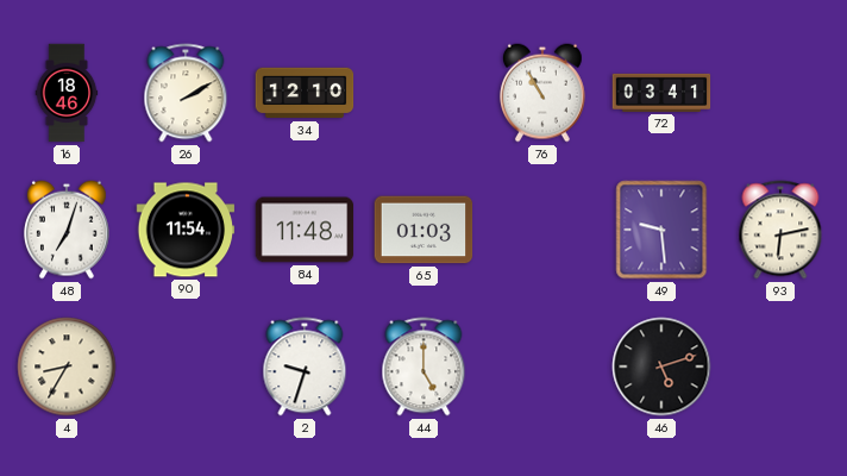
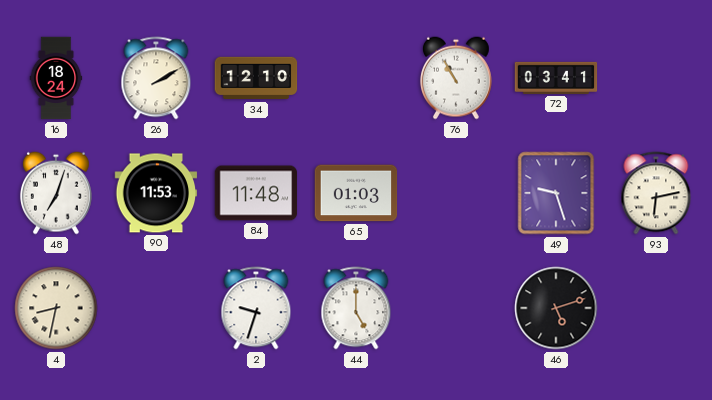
16: 18:46 -> 18:24 (56, 78)
90: 11:54 -> 11:53 (156, 193)
49: 9:29 -> 9:27 (556, 193)
4: 8:35 -> 8:32 (56, 308)
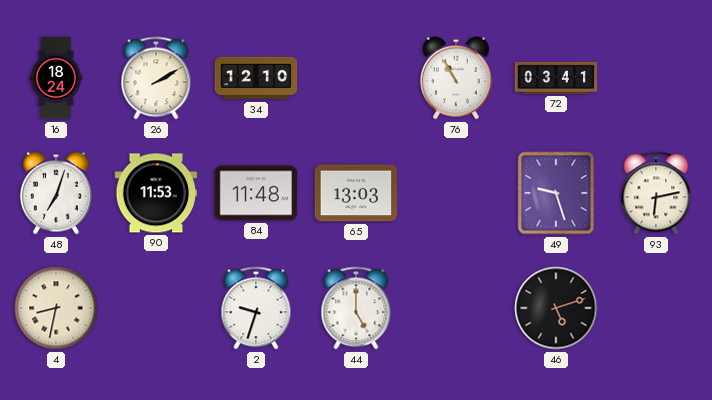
65: 01:03 -> 13:03 (356, 193)
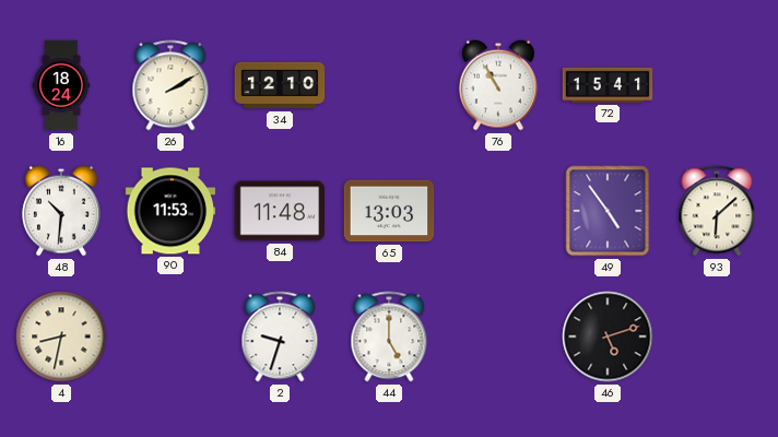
72: 03:41 -> 15:41 (608, 85)
48: 7:03 -> 10:31 (61, 211)
49: 9:27 -> 4:54 (608, 211)
93: 6:13 -> 6:08 (717, 211)
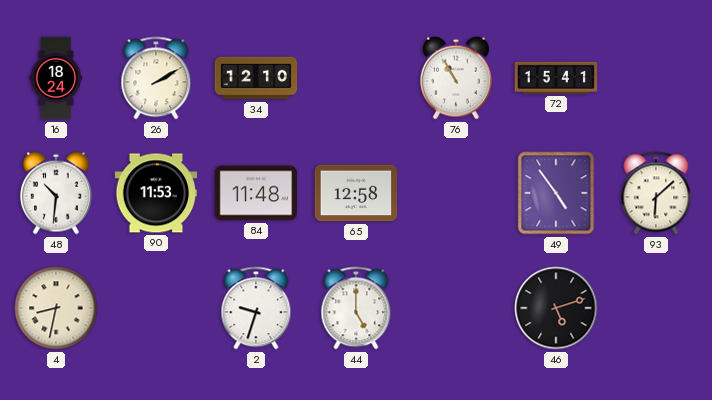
65: 13:03 -> 12:58 (356, 193)
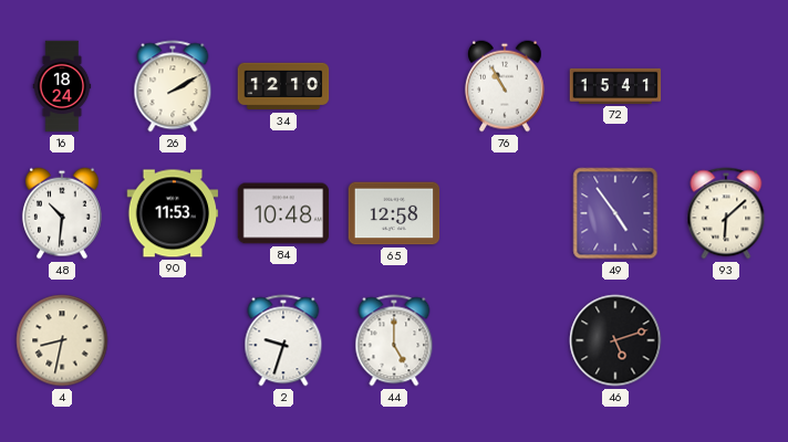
84: 11:48 -> 10:48 (283, 213)
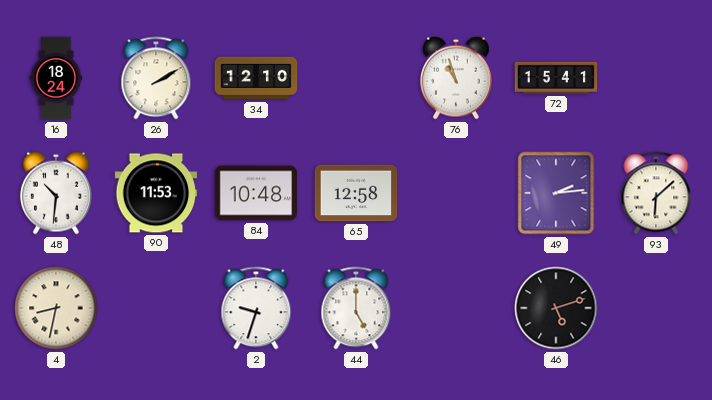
76: 10:55 -> 10:57 (456, 78)
49: 4:54 -> 2:14 (556, 193)
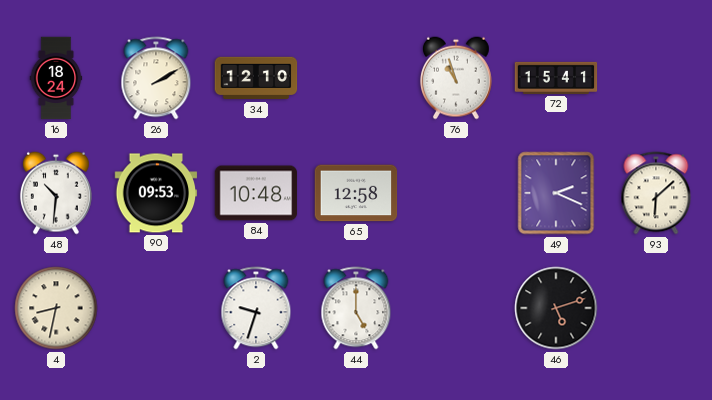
90: 11:53 -> 09:53 (156, 193)
49: 2:14 -> 2:19 (556, 193)
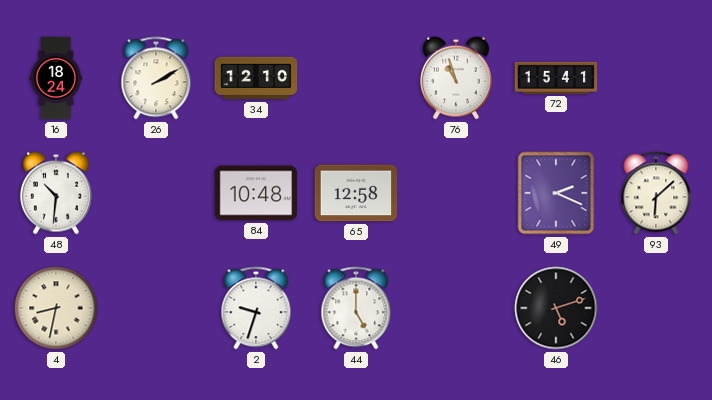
90: 09:53 -> none (156, 193)
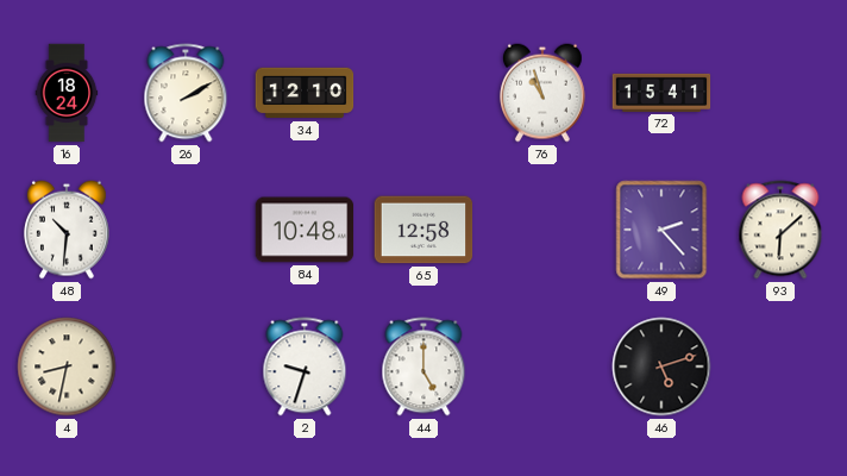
49: 2:19 -> 2:23 (661, 230)
